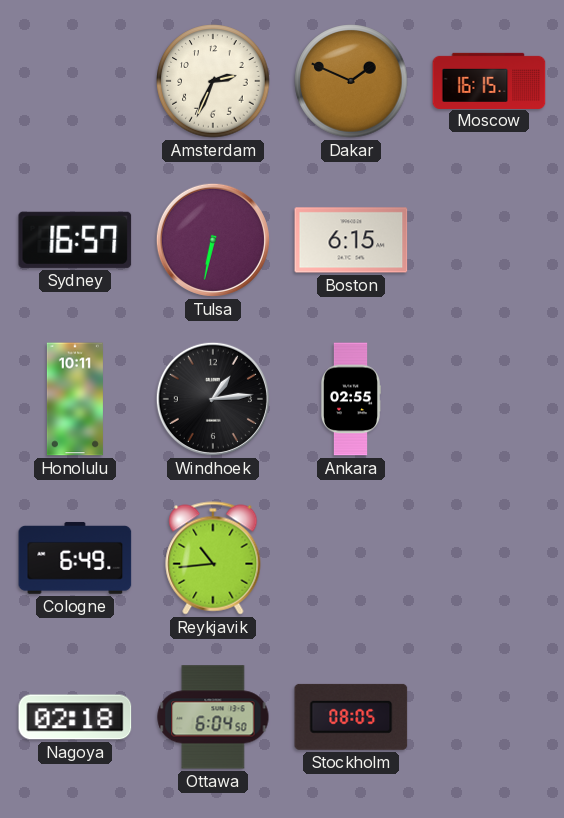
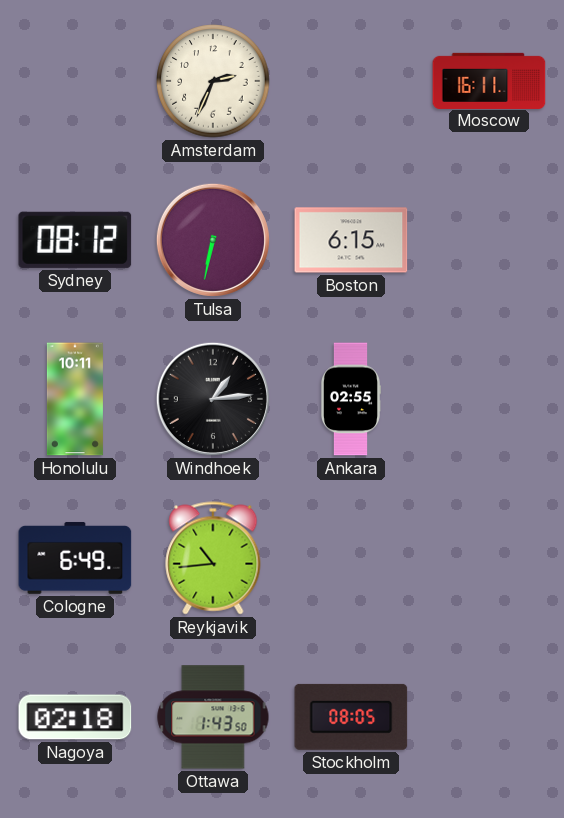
Dakar: 1:49 -> none (351, 81)
Moscow: 16:15 -> 16:11 (489, 80)
Sydney: 16:57 -> 08:12 (75, 240)
Ottawa: 6:04 -> 1:43 (213, 717)
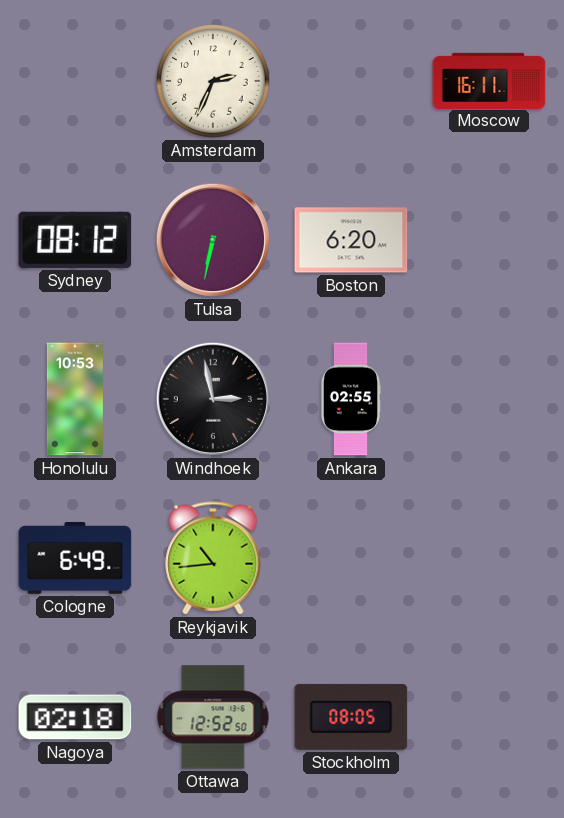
Boston: 6:15 -> 6:20 (351, 240)
Honolulu: 10:11 -> 10:53 (75, 399)
Windhoek: 1:14 -> 2:58 (213, 399)
Ottawa: 1:43 -> 12:52 (213, 717)
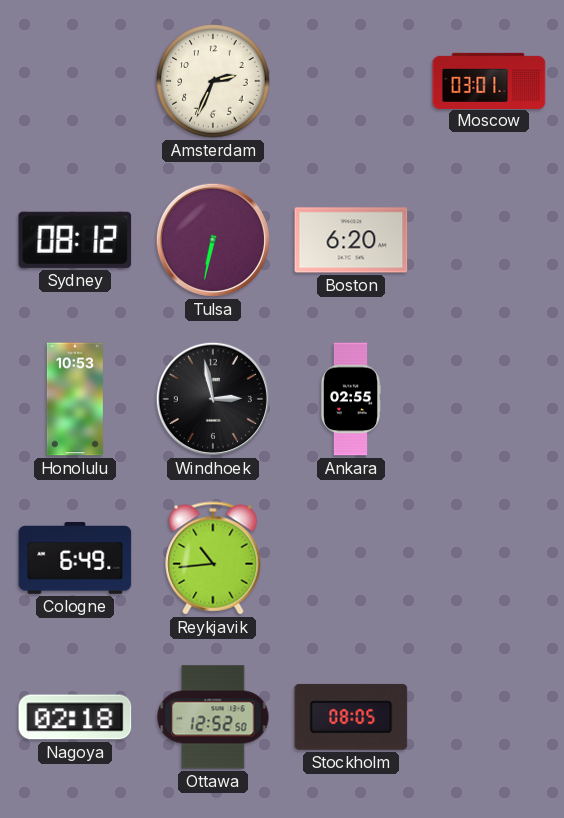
Moscow: 16:11 -> 03:01 (489, 80)
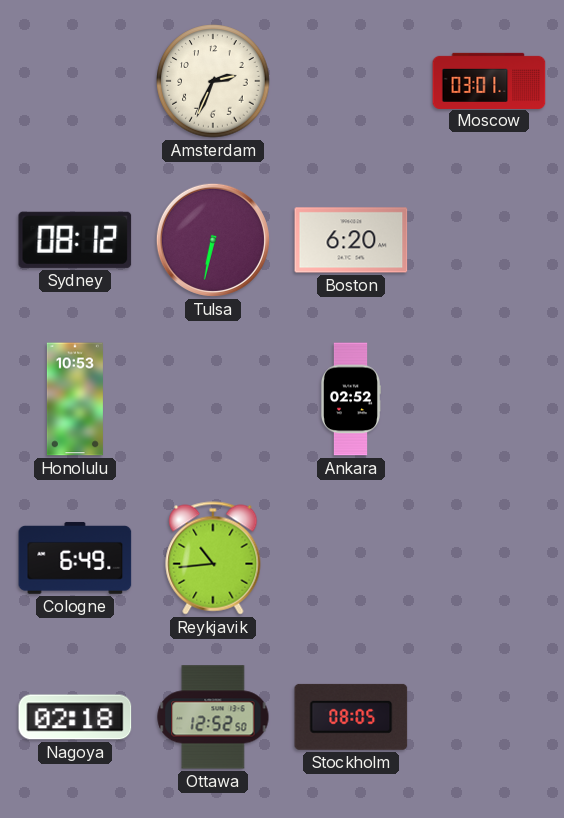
Windhoek: 2:58 -> none (213, 399)
Ankara: 02:55 -> 02:52 (350, 399)
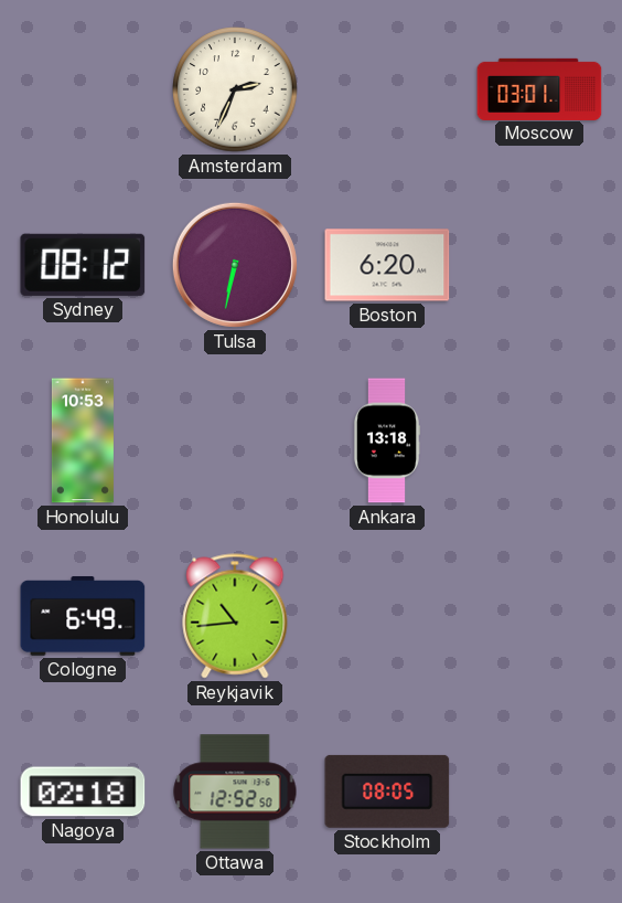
Ankara: 02:52 -> 13:18 (386, 440)
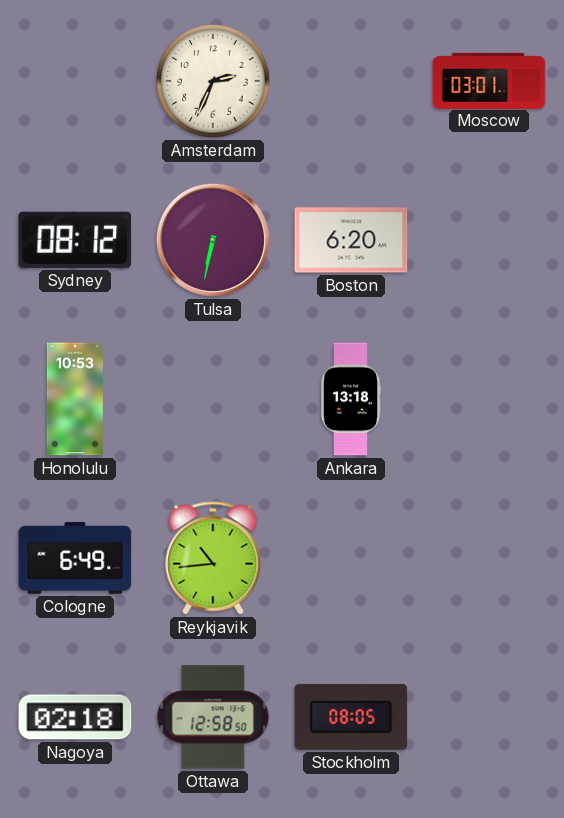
Ottawa: 12:52 -> 12:58 (213, 717)
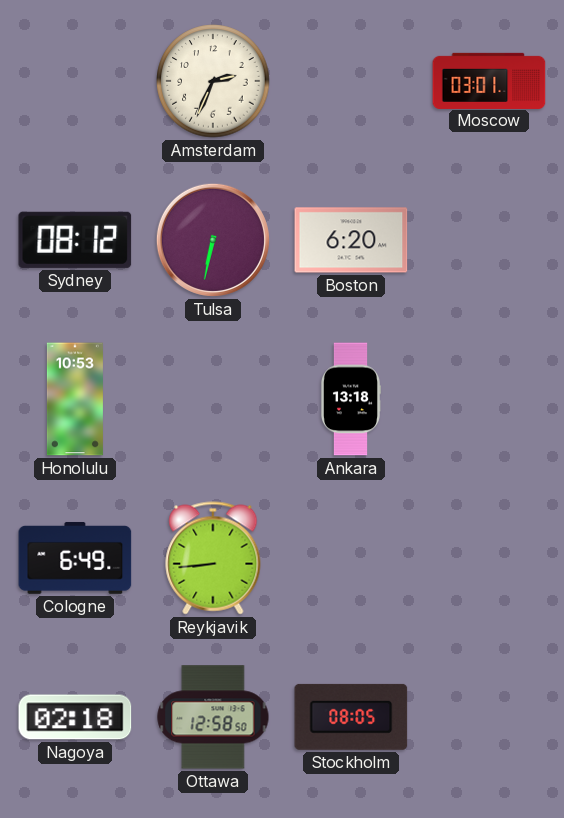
Reykjavik: 10:44 -> 8:44 (213, 558)
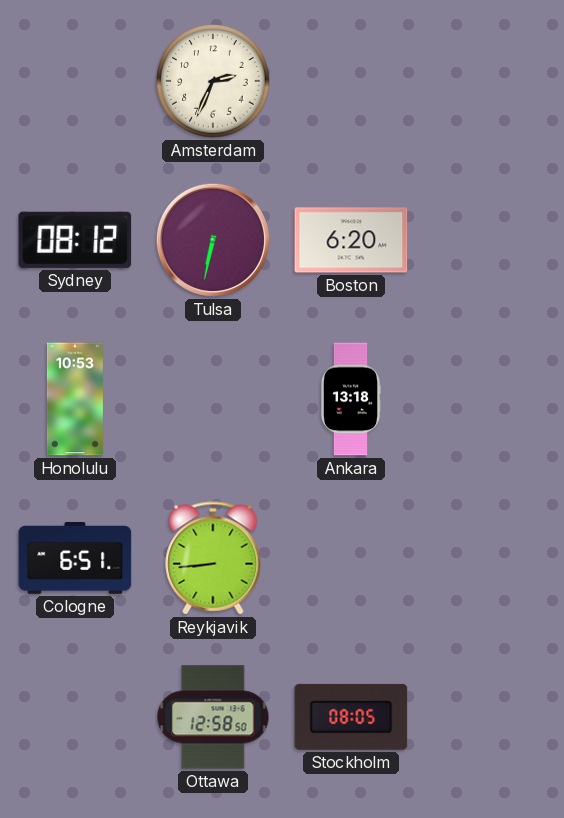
Moscow: 03:01 -> none (489, 80)
Cologne: 6:49 -> 6:51 (75, 558)
Nagoya: 02:18 -> none (75, 717)
